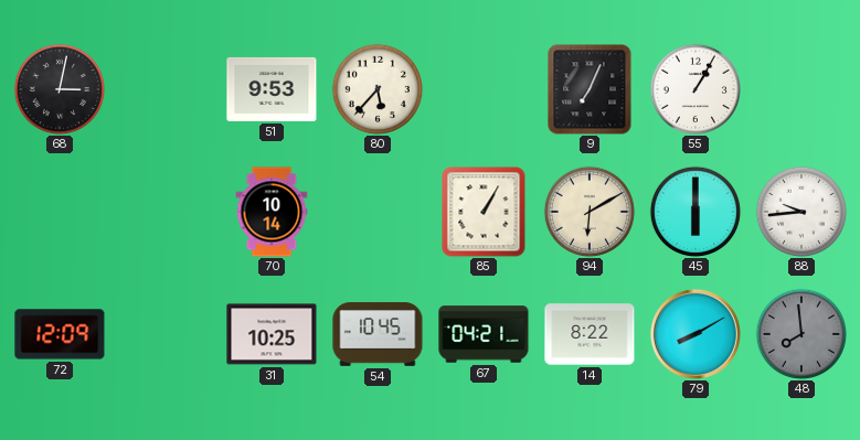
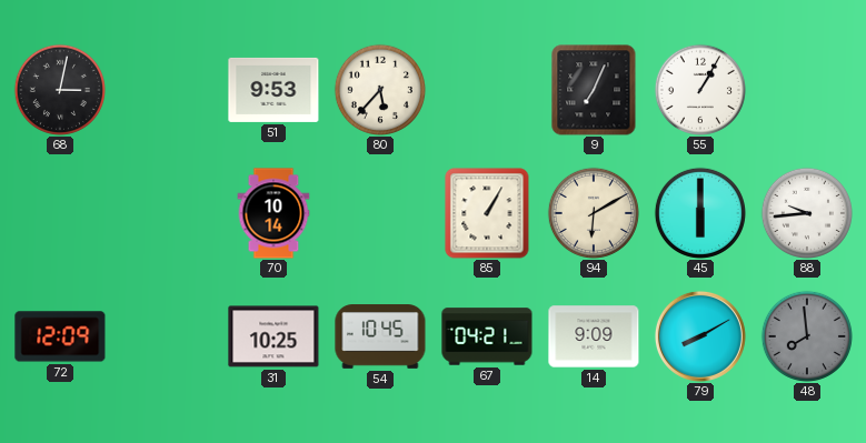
14: 8:22 -> 9:09 (594, 336)
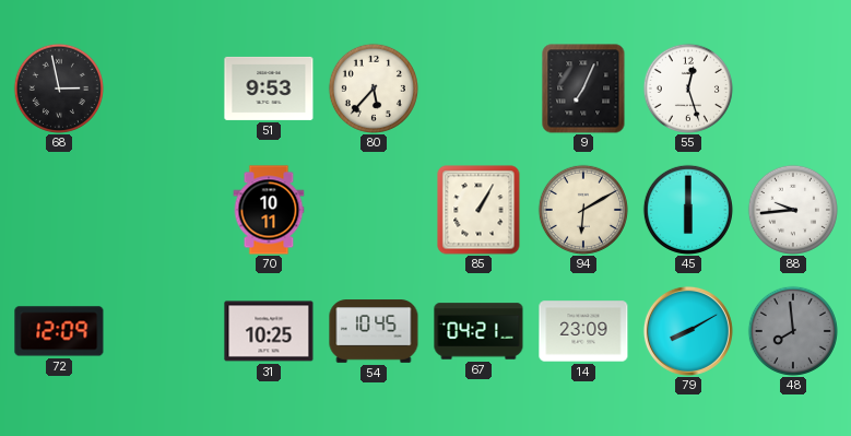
68: 3:02 -> 2:58 (59, 89)
55: 1:05 -> 12:27 (688, 89)
70: 10:14 -> 10:11 (269, 210)
14: 9:09 -> 23:09 (583, 331)
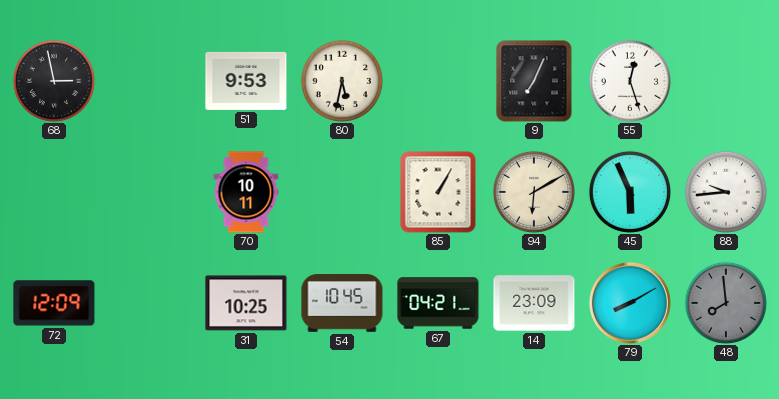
80: 5:37 -> 5:32 (342, 81)
45: 6:00 -> 5:56 (630, 192)
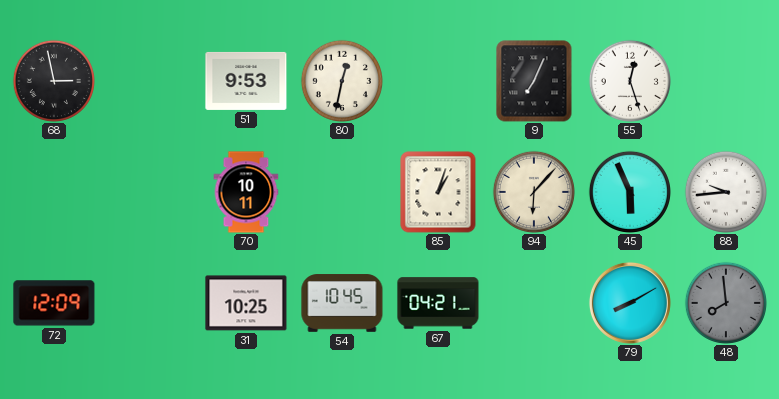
80: 5:32 -> 12:32 (342, 81)
85: 1:05 -> 1:03 (438, 192)
94: 6:10 -> 6:07 (534, 192)
14: 23:09 -> none (534, 303)
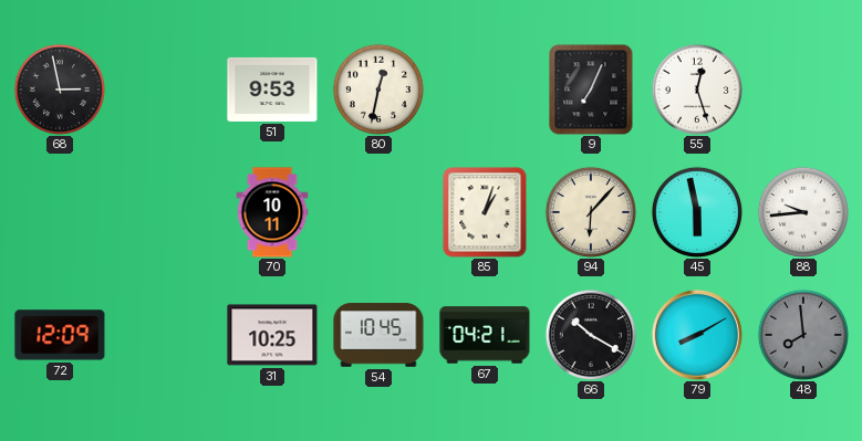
45: 5:56 -> 5:58 (697, 212)
66: none -> 10:20 (591, 335)
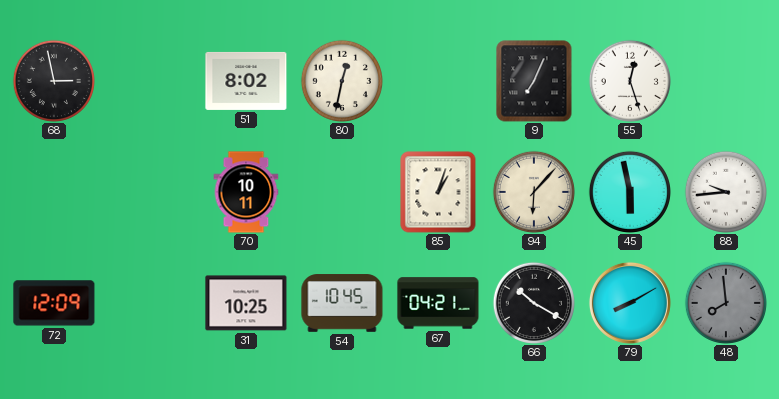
51: 9:53 -> 8:02 (246, 81)
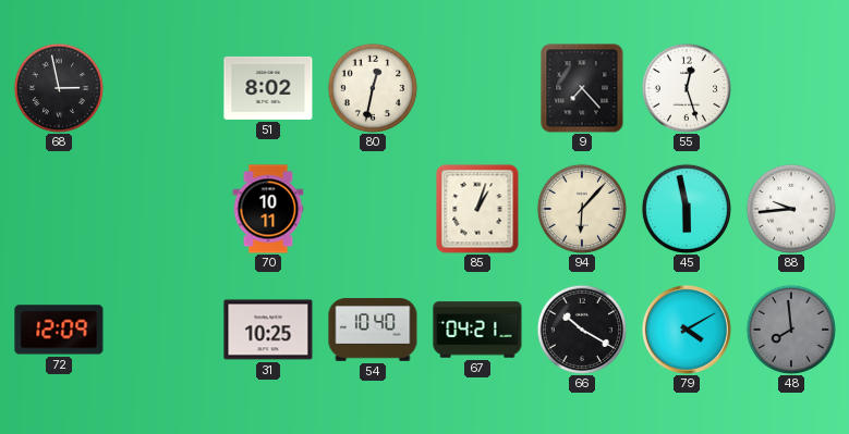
9: 7:04 -> 7:23 (582, 88)
54: 10:45 -> 10:40 (373, 330)
79: 8:10 -> 4:10 (687, 330)
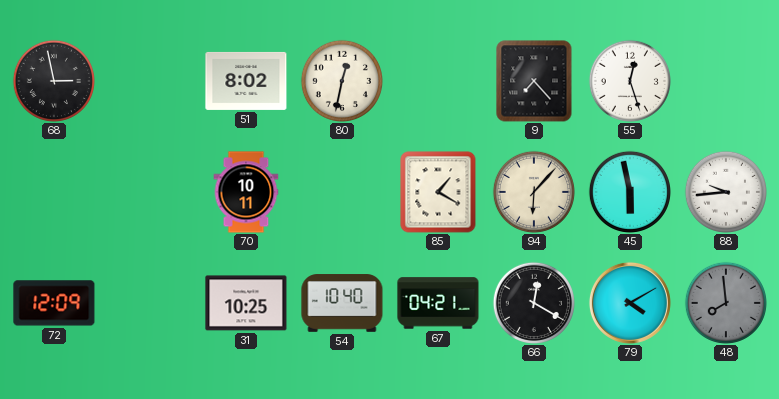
85: 1:03 -> 1:20 (438, 192)
66: 10:20 -> 12:20 (534, 303)
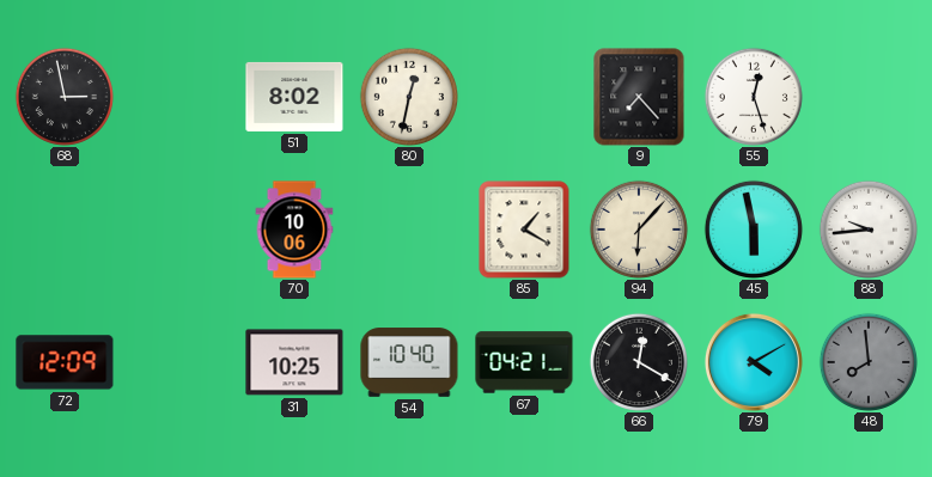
70: 10:11 -> 10:06 (294, 230)
